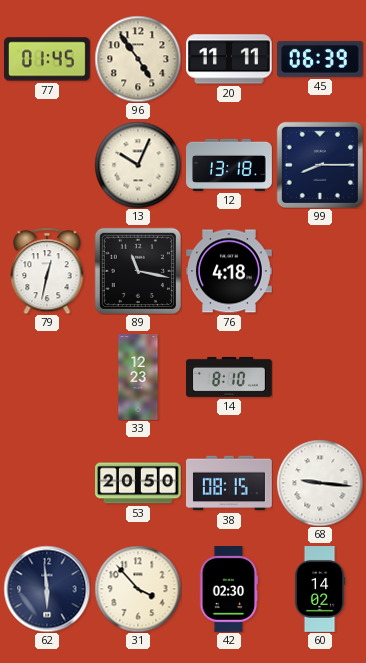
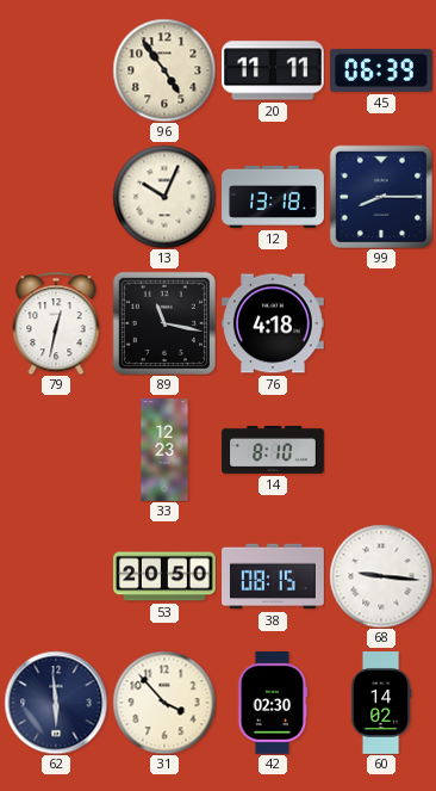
77: 01:45 -> none (48, 59)
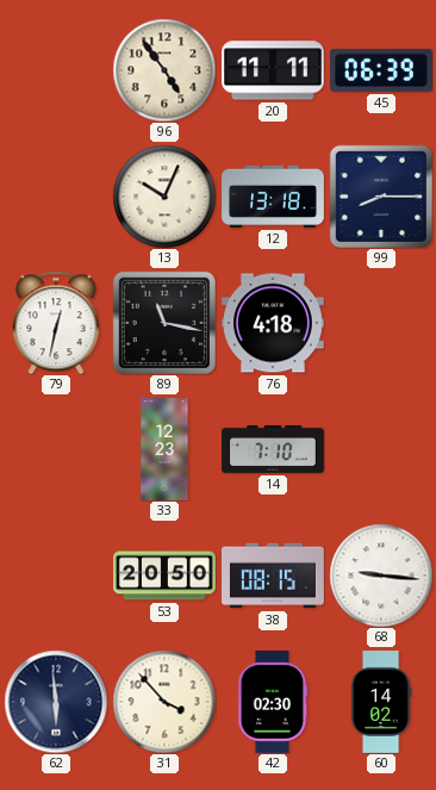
14: 8:10 -> 7:10 (274, 449)
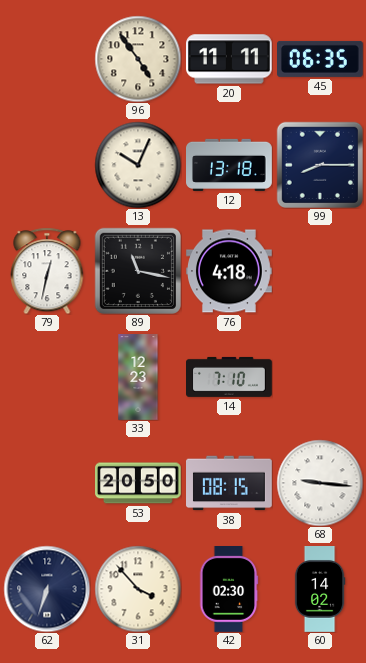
45: 06:39 -> 06:35 (321, 59)
62: 5:59 -> 6:33 (47, 589)
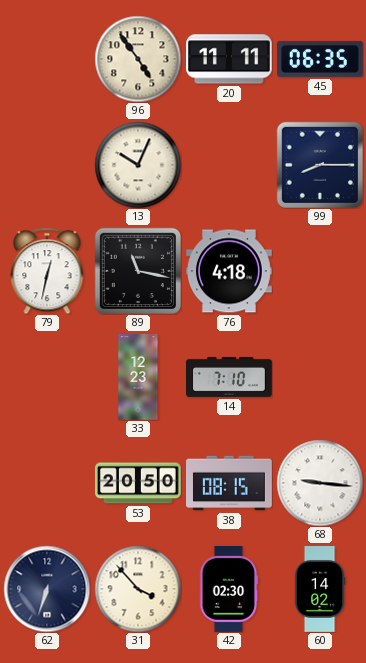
12: 13:18 -> none (230, 165)
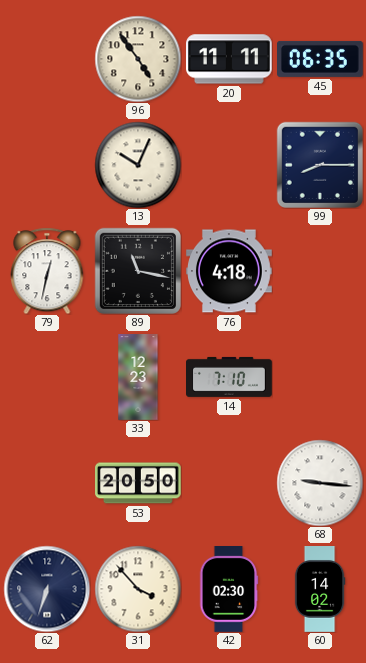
38: 08:15 -> none (230, 483)
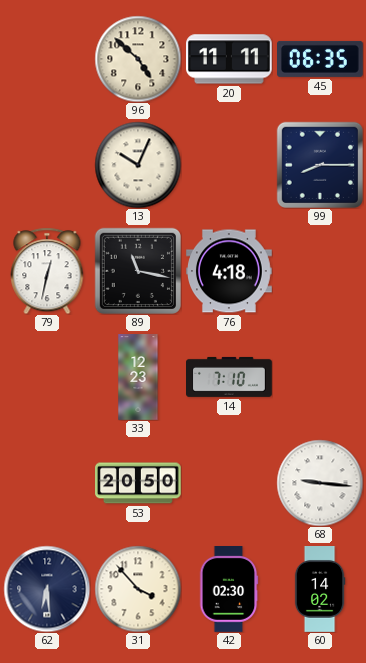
96: 4:54 -> 4:52 (138, 59)
62: 6:33 -> 6:29 (47, 589)
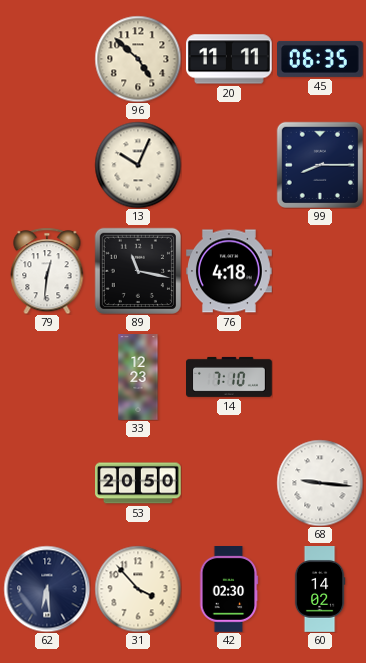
79: 12:32 -> 12:31 (47, 271)
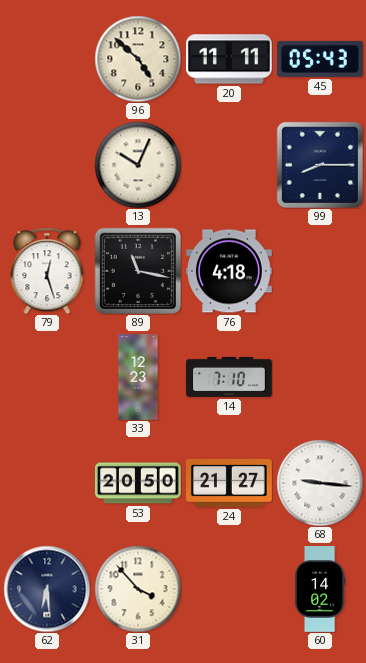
45: 06:35 -> 05:43 (321, 59)
79: 12:31 -> 12:27 (47, 271)
24: none -> 21:27 (230, 483)
42: 02:30 -> none (229, 590)
